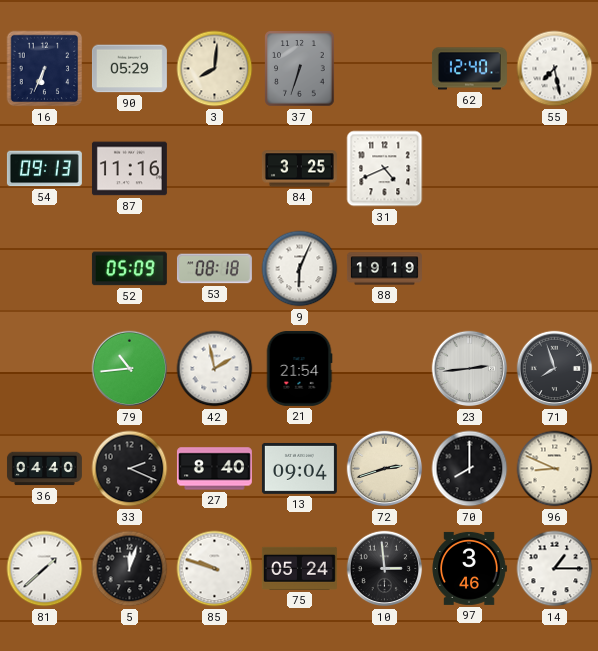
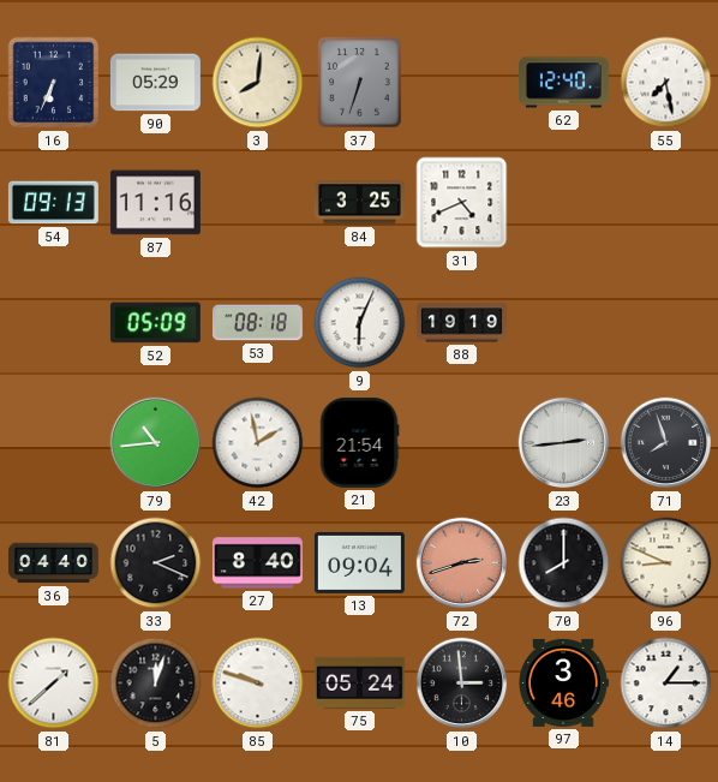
72 dial: cream -> salmon (462, 563)
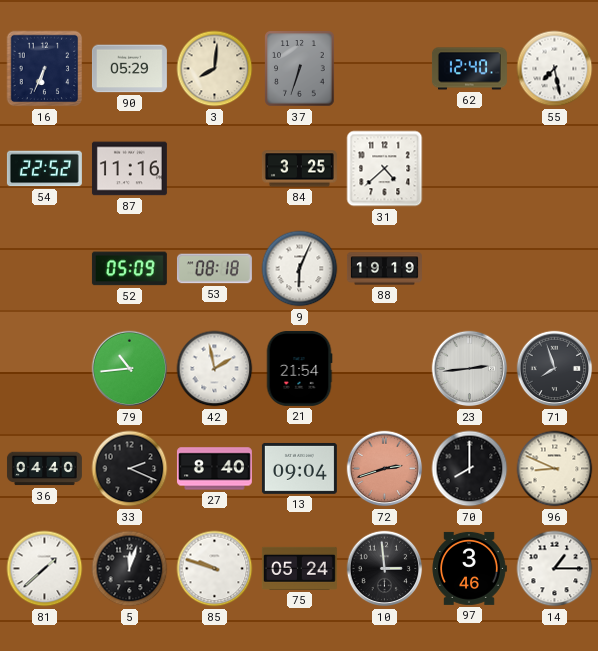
54: 09:13 -> 22:52 (44, 169)
31: 4:41 -> 4:38 (385, 169)
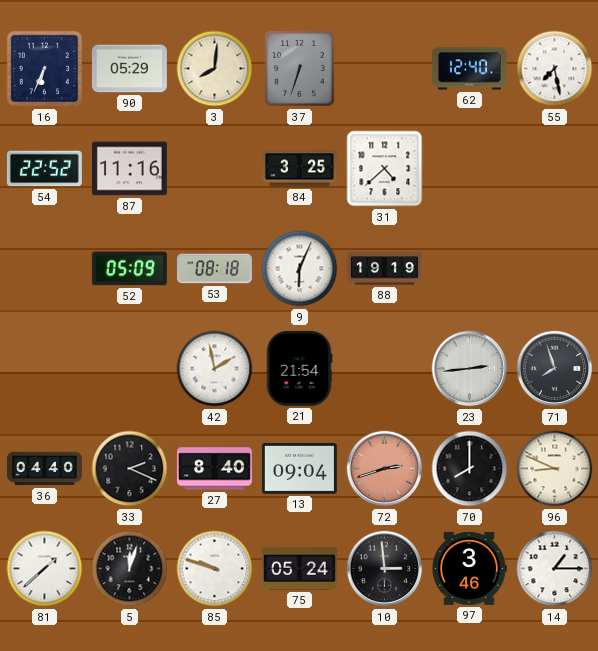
79: 10:44 -> none (130, 369)
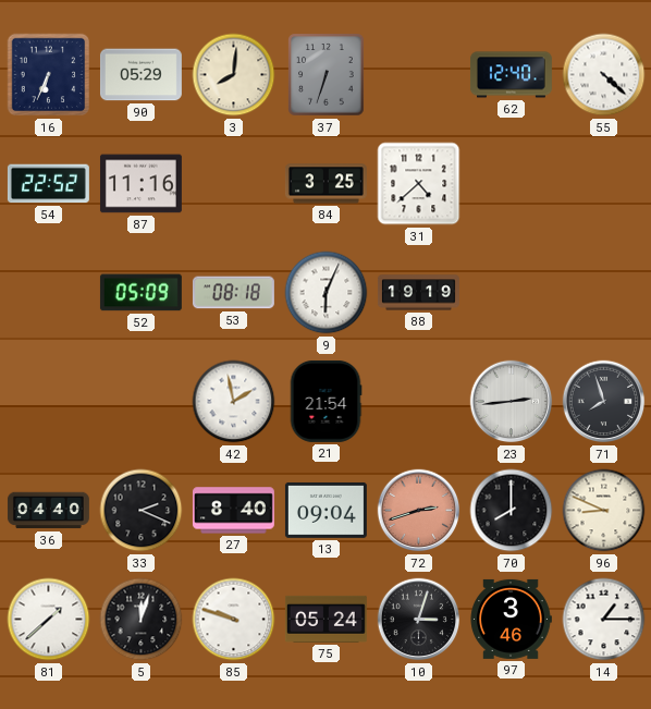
55: 7:28 -> 4:22 (604, 75)
10: 2:59 -> 3:03 (419, 620)
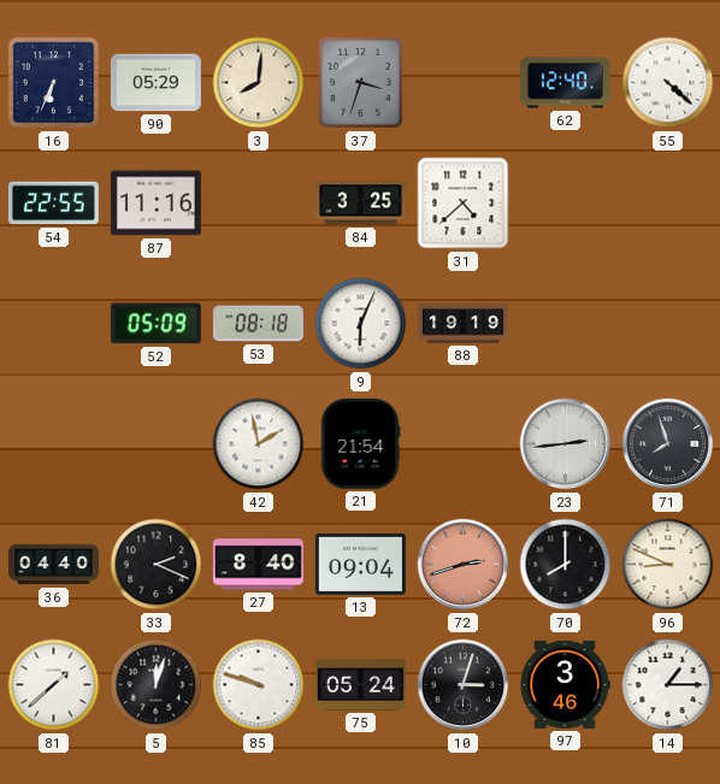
37: 6:33 -> 3:33 (361, 83)
54: 22:52 -> 22:55 (53, 204)
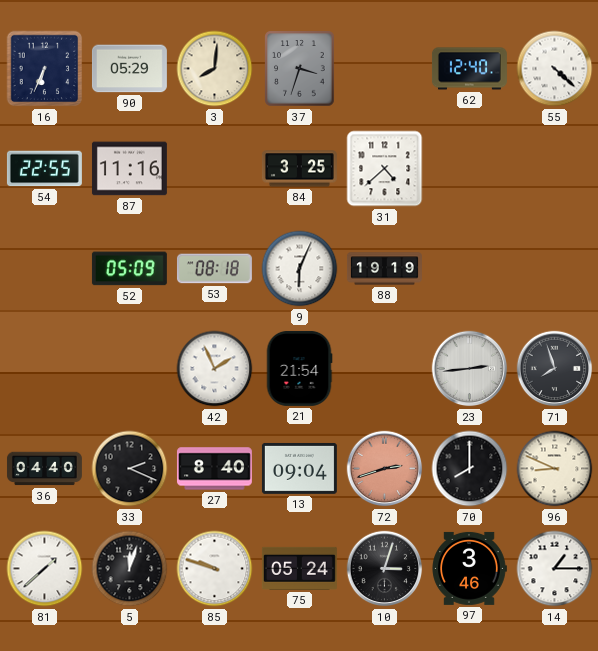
42: 1:58 -> 1:56 (215, 369)
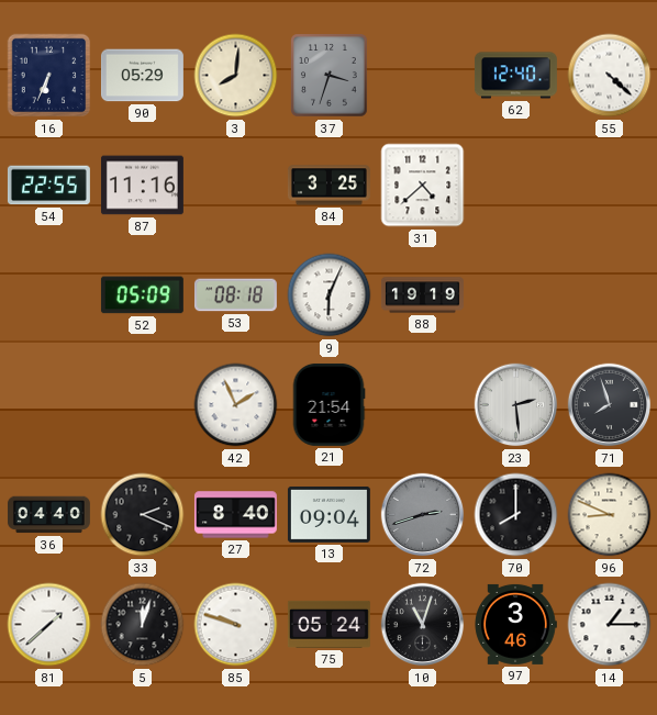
23: 2:44 -> 2:29 (516, 405)
72 dial: salmon -> grey (423, 515)
10: 3:03 -> 11:03 (423, 625)
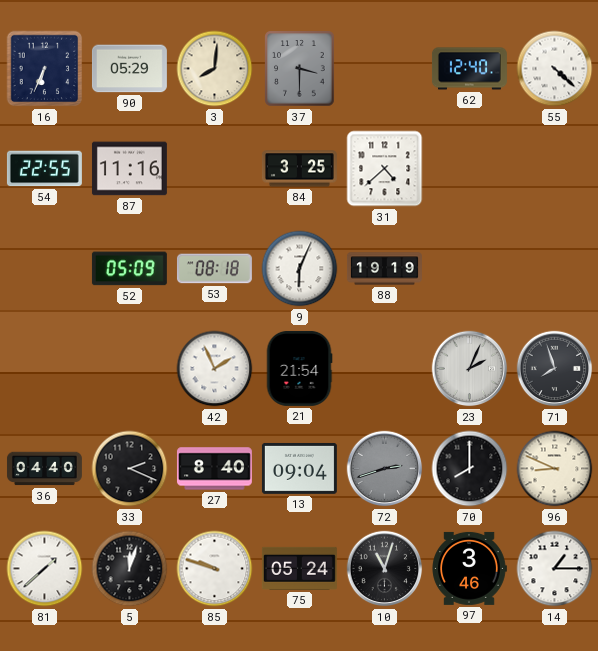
37: 3:33 -> 3:30 (300, 69)
23: 2:29 -> 2:04 (470, 369)
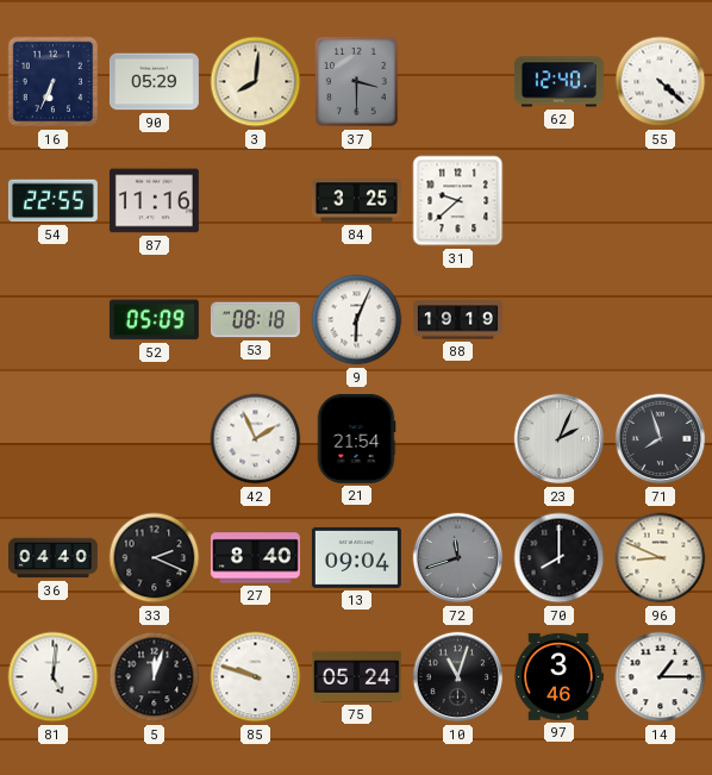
31: 4:38 -> 9:38 (458, 201)
72: 2:42 -> 11:42 (458, 558)
81: 1:38 -> 5:01 (54, 677)
